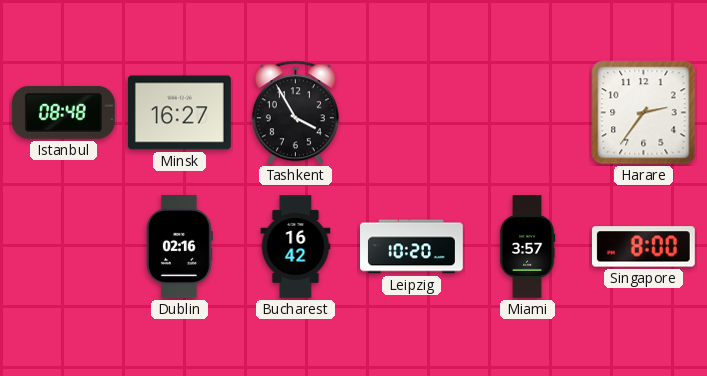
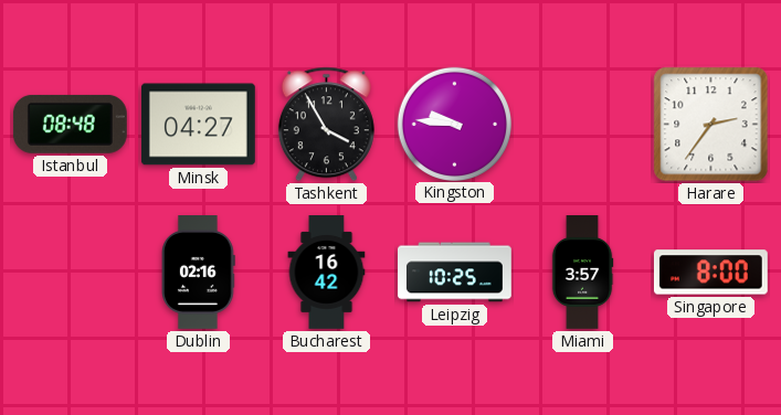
Minsk: 16:27 -> 04:27 (198, 125)
Kingston: none -> 9:46 (454, 124)
Leipzig: 10:20 -> 10:25 (455, 273)
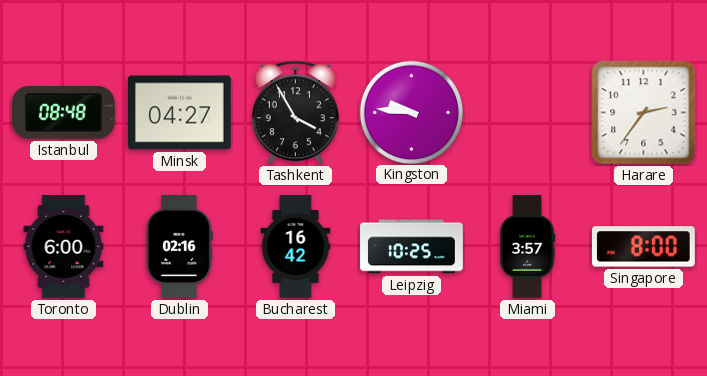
Toronto: none -> 6:00 (64, 247)
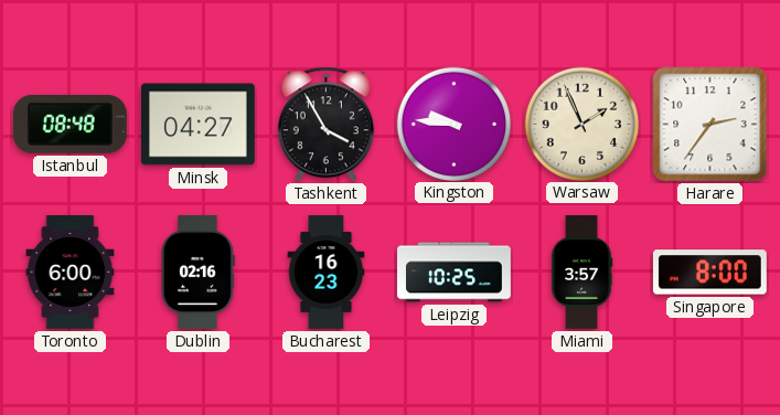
Warsaw: none -> 1:56 (581, 124)
Bucharest: 16:42 -> 16:23 (327, 273)
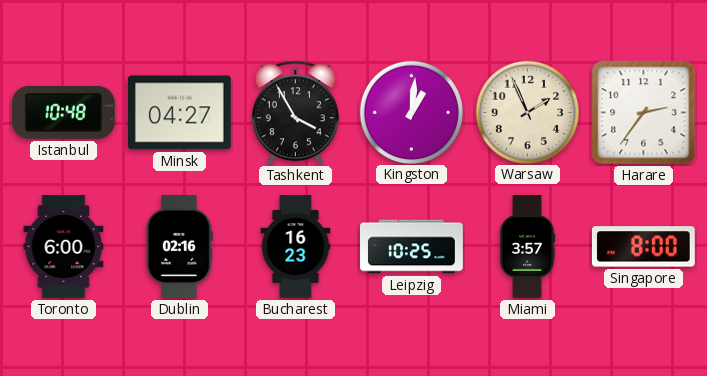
Istanbul: 08:48 -> 10:48 (63, 112)
Kingston: 9:46 -> 1:01 (411, 112)
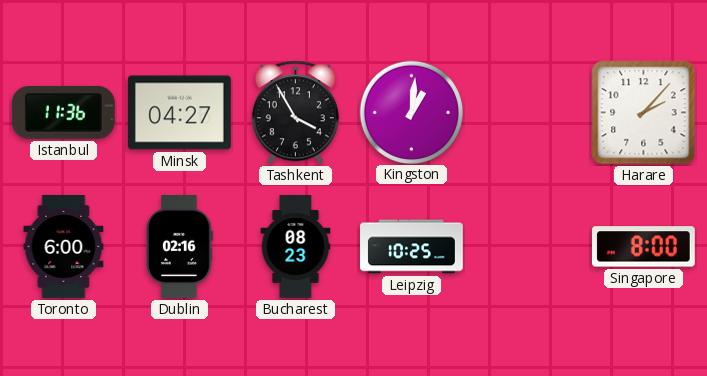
Istanbul: 10:48 -> 11:36 (63, 112)
Warsaw: 1:56 -> none (527, 112)
Harare: 2:36 -> 2:07 (644, 113)
Bucharest: 16:23 -> 08:23 (296, 247)
Miami: 3:57 -> none (527, 247)
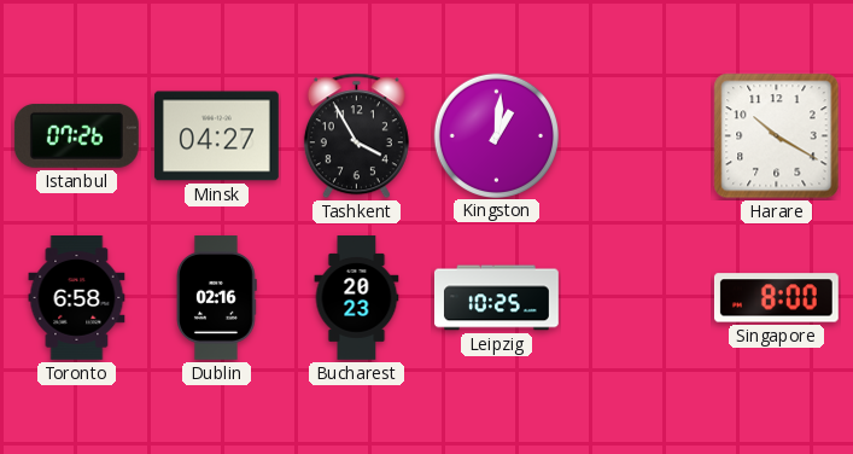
Istanbul: 11:36 -> 07:26 (76, 135)
Harare: 2:07 -> 10:20 (777, 136)
Toronto: 6:00 -> 6:58 (77, 298)
Bucharest: 08:23 -> 20:23 (357, 298)
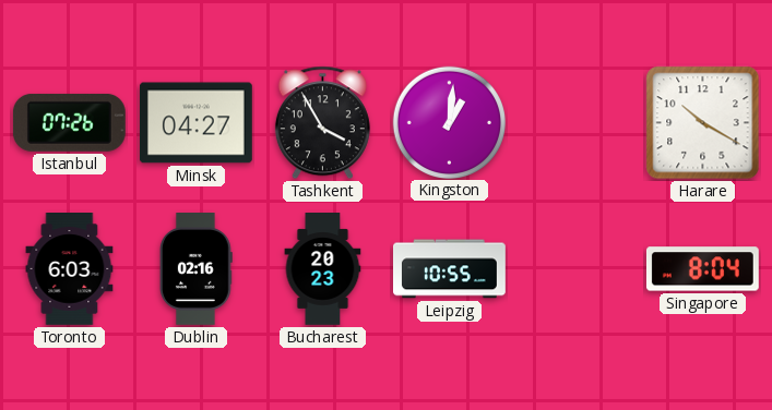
Toronto: 6:58 -> 6:03 (70, 269)
Leipzig: 10:25 -> 10:55 (450, 269)
Singapore: 8:00 -> 8:04 (702, 269)
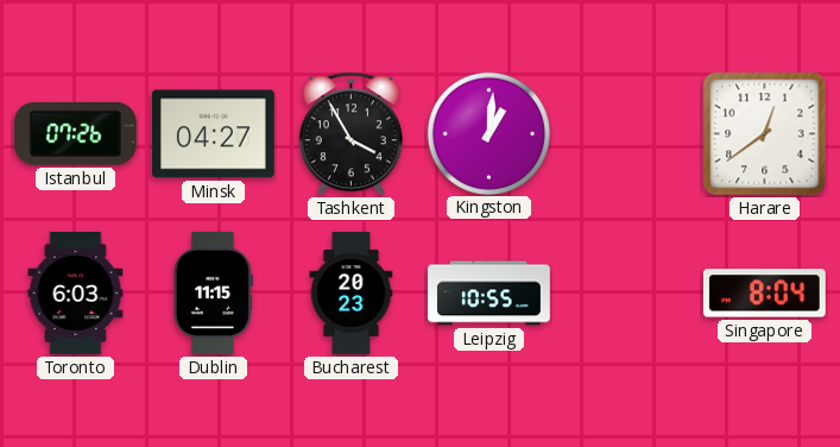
Harare: 10:20 -> 12:39 (765, 134)
Dublin: 02:16 -> 11:15 (214, 294)
